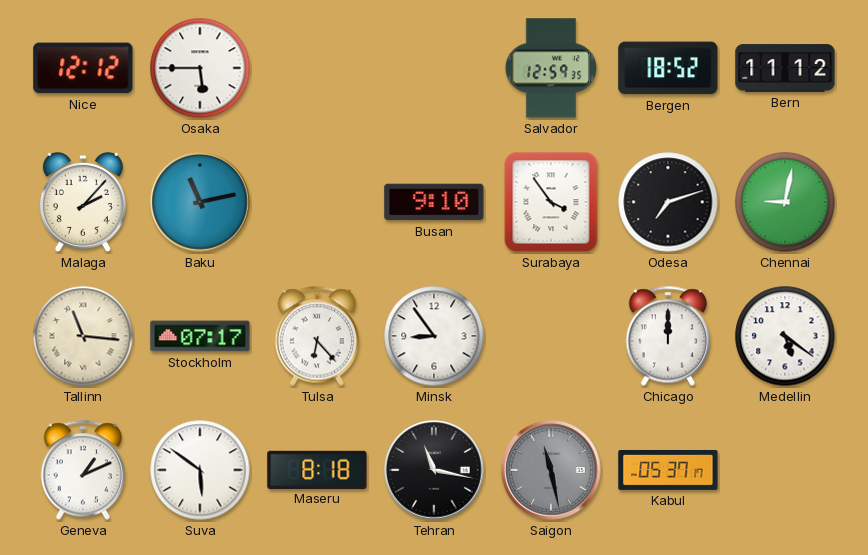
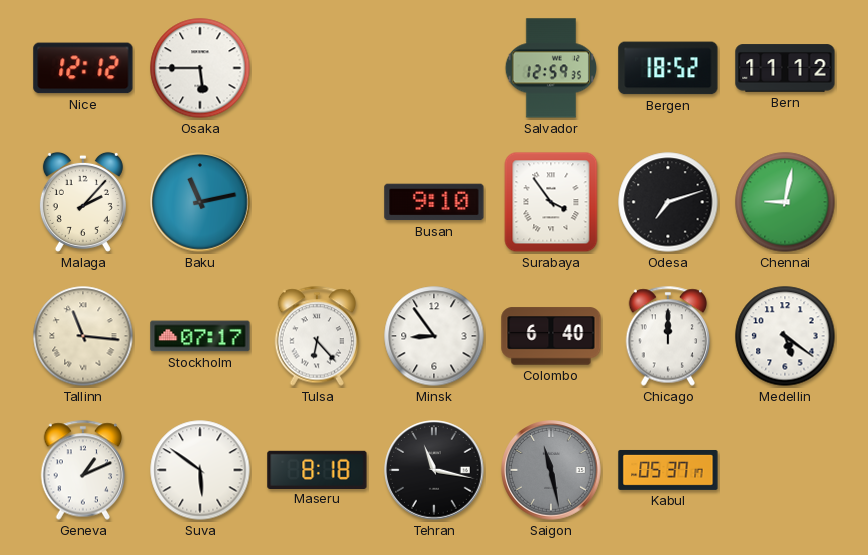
Colombo: none -> 6:40 (551, 336)
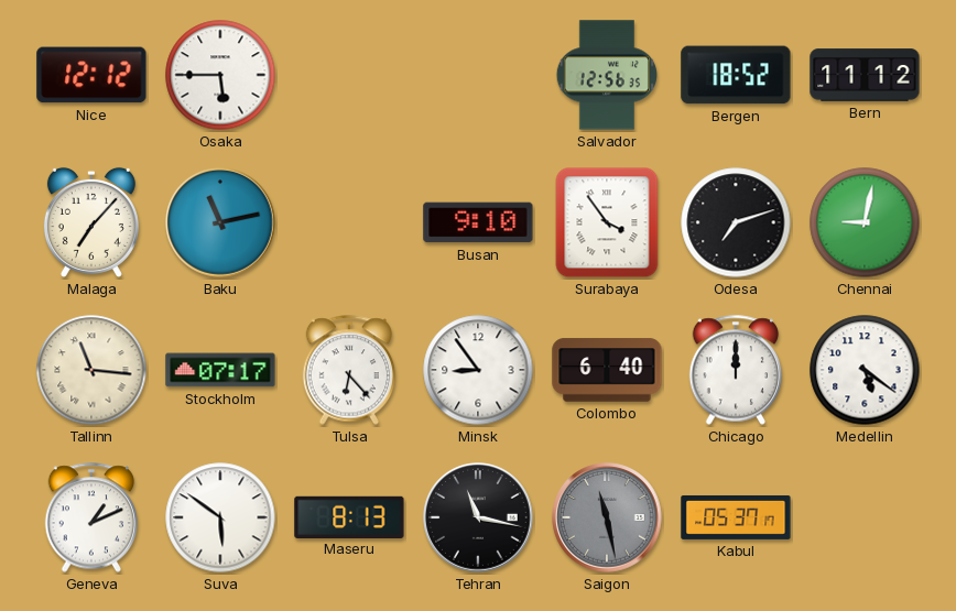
Salvador: 12:59 -> 12:56 (606, 75)
Malaga: 2:07 -> 7:07 (91, 222)
Maseru: 8:18 -> 8:13 (349, 516)
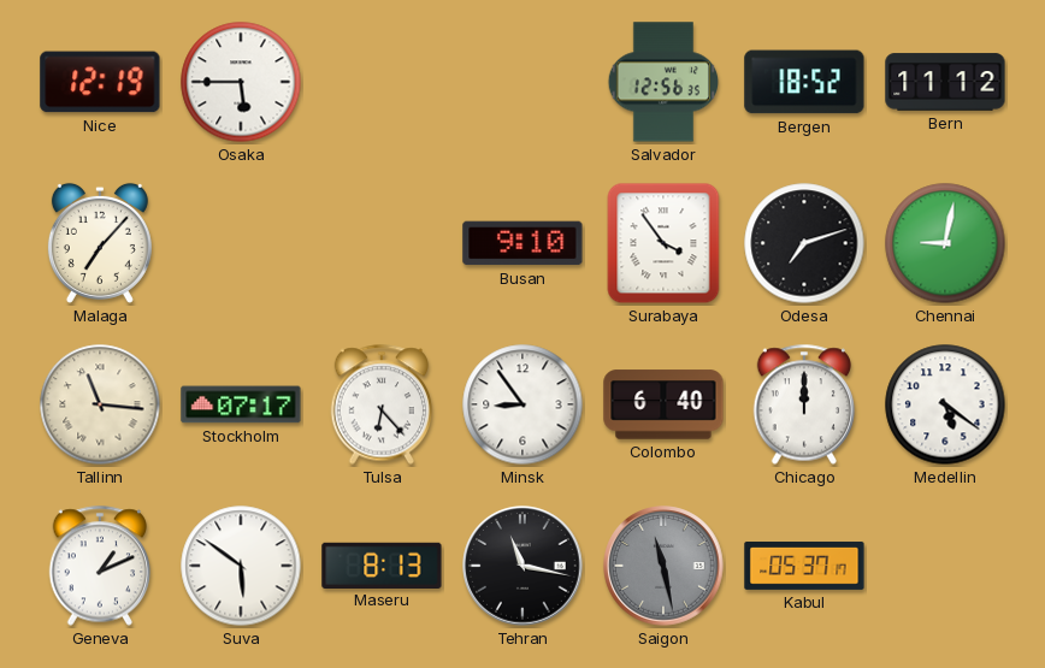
Nice: 12:12 -> 12:19 (100, 82)
Baku: 11:13 -> none (220, 222)
